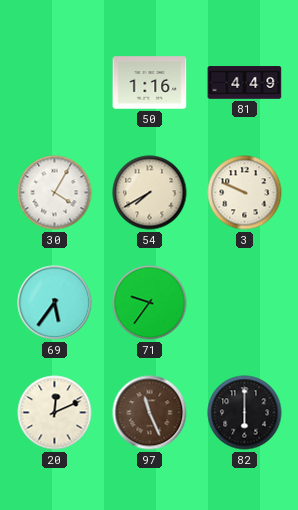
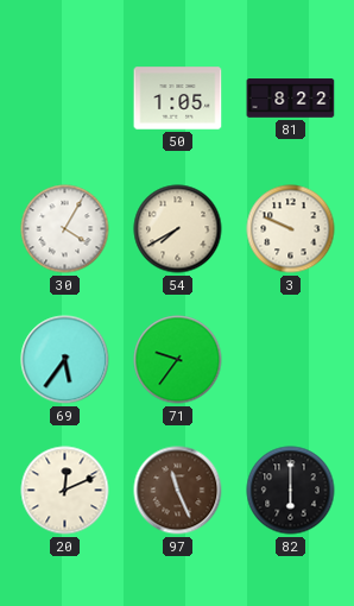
50: 1:16 -> 1:05 (178, 99)
81: 4:49 -> 8:22 (291, 99)
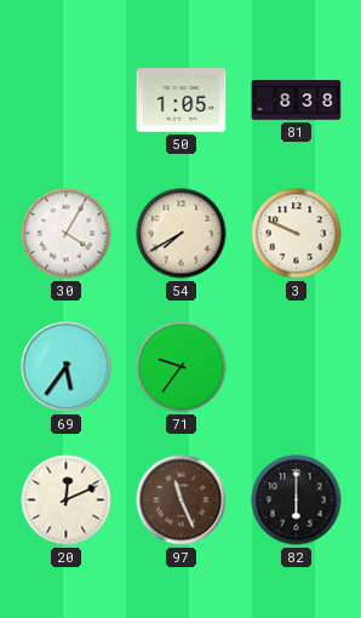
81: 8:22 -> 8:38 (297, 101)
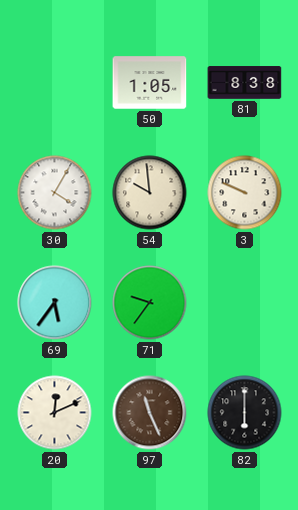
54: 7:40 -> 9:59 (150, 193)
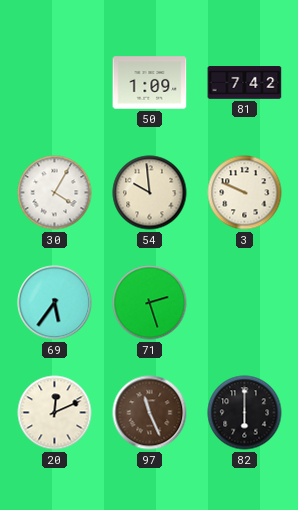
50: 1:05 -> 1:09 (150, 83)
81: 8:38 -> 7:42 (245, 83)
71: 9:36 -> 2:27 (150, 303)
